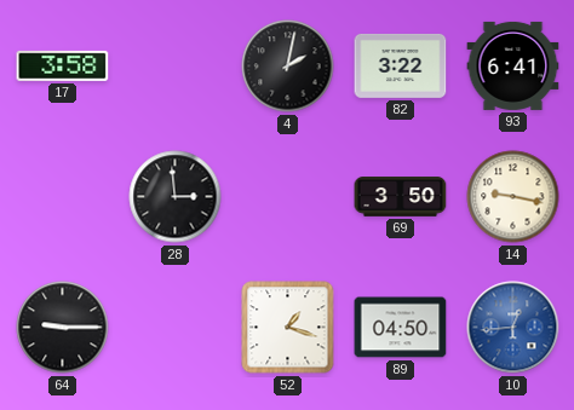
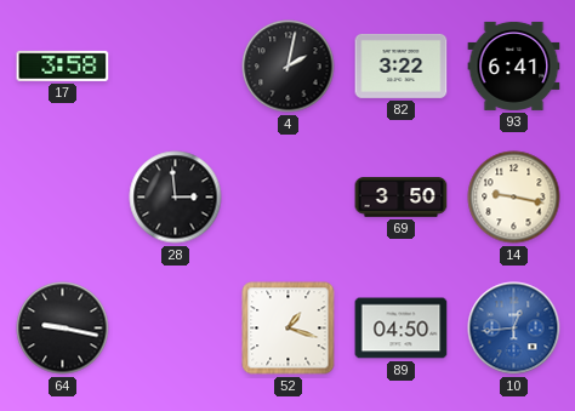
64: 9:15 -> 9:17 (63, 329)
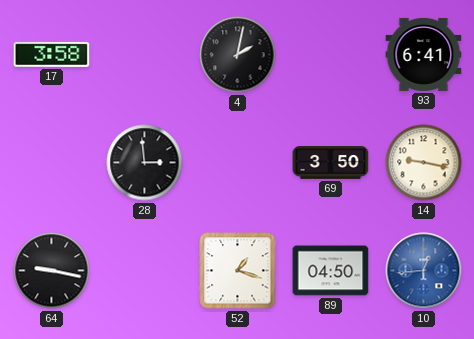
82: 3:22 -> none (402, 65)
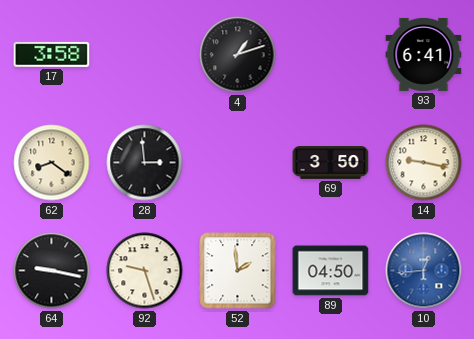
4: 2:02 -> 1:12 (238, 55)
62: none -> 8:21 (52, 163)
92: none -> 9:27 (145, 271)
52: 1:18 -> 1:59 (238, 271)
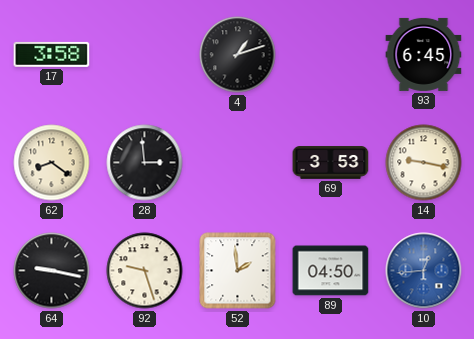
93: 6:41 -> 6:45 (424, 54)
69: 3:50 -> 3:53 (331, 163)
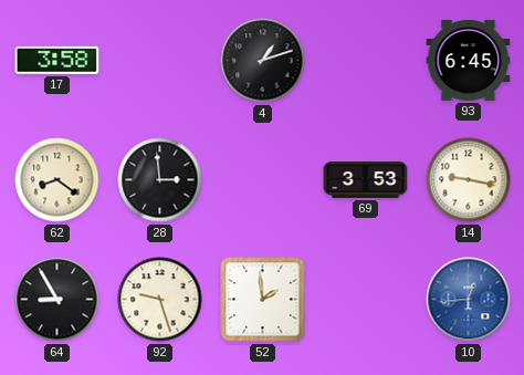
64: 9:17 -> 8:55 (57, 300)
89: 04:50 -> none (331, 271)
